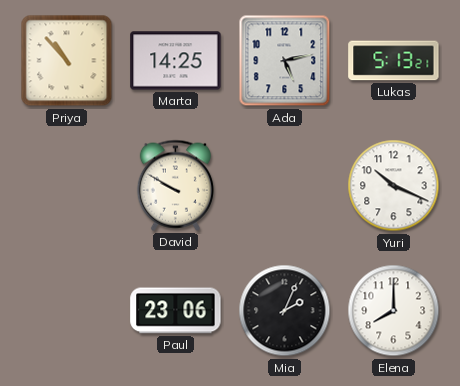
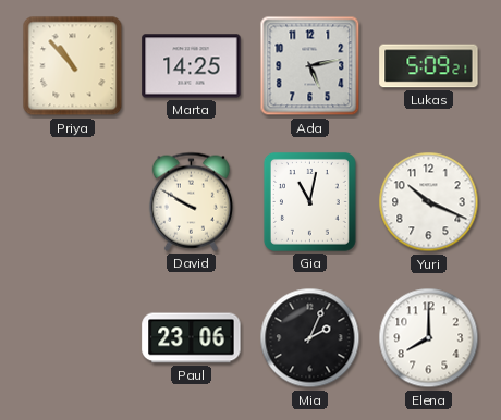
Lukas: 5:13 -> 5:09 (429, 66)
Gia: none -> 11:02 (309, 201)
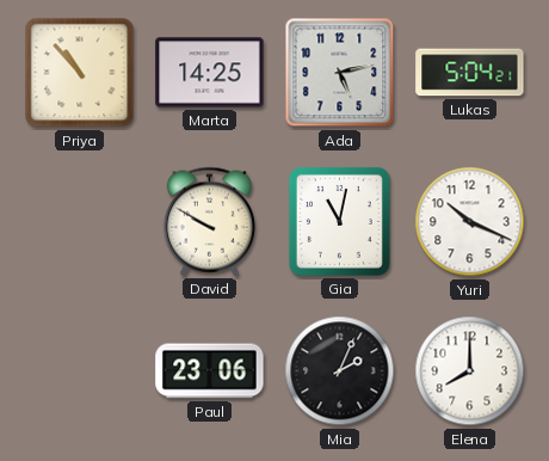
Lukas: 5:09 -> 5:04 (470, 73)
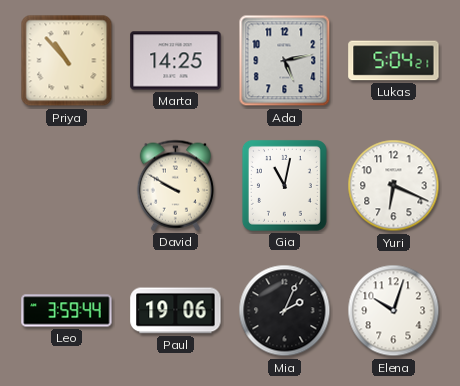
Yuri: 10:19 -> 6:19 (394, 186)
Leo: none -> 3:59 (67, 311)
Paul: 23:06 -> 19:06 (176, 311)
Elena: 8:00 -> 10:03 (394, 311)
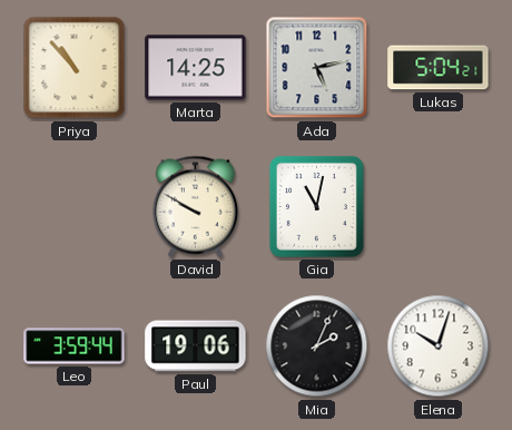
Yuri: 6:19 -> none (394, 186)
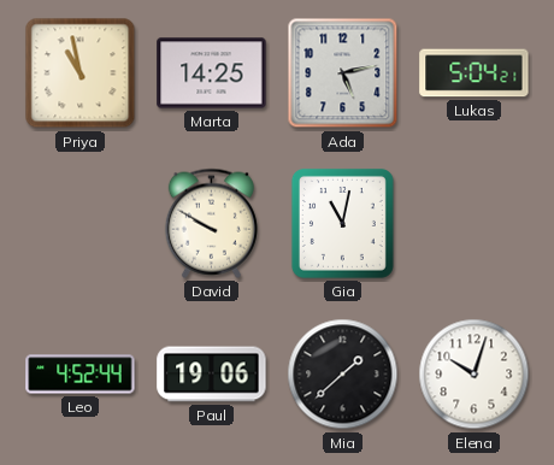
Priya: 10:53 -> 10:58 (81, 73)
Leo: 3:59 -> 4:52 (81, 375)
Mia: 2:04 -> 1:38 (343, 375)
